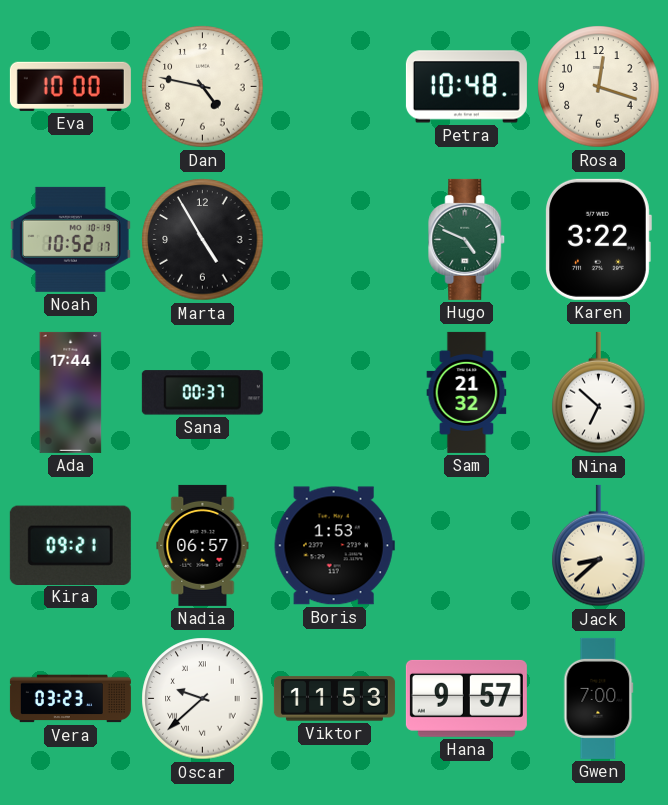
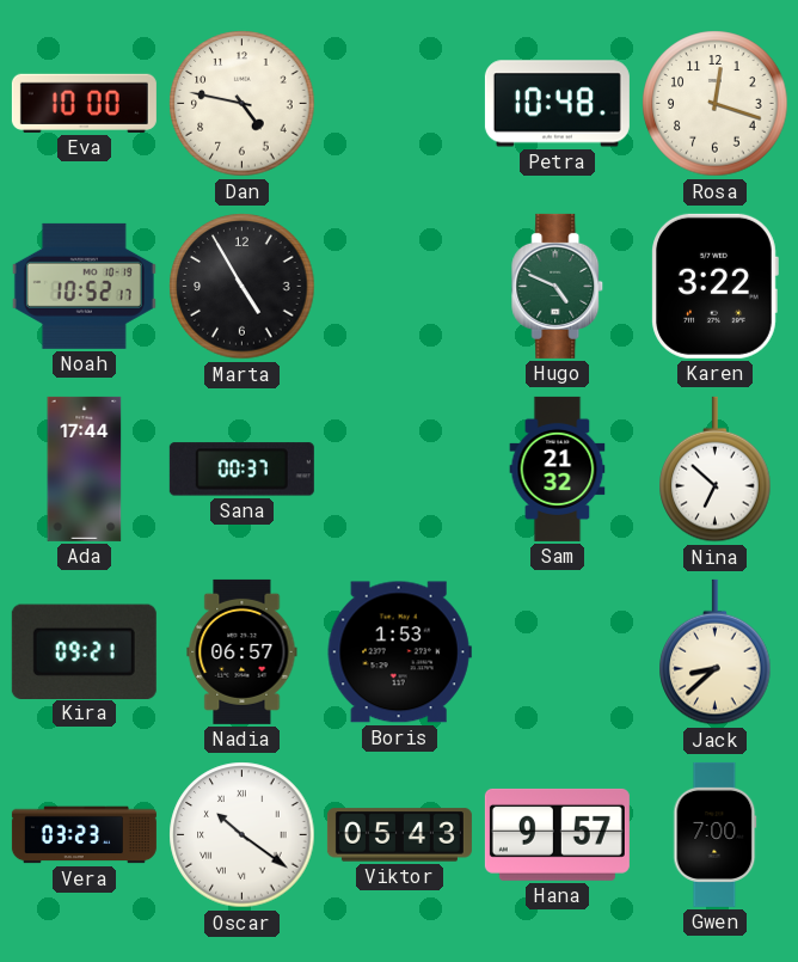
Oscar: 9:38 -> 10:21 (243, 835)
Viktor: 11:53 -> 05:43 (399, 835)
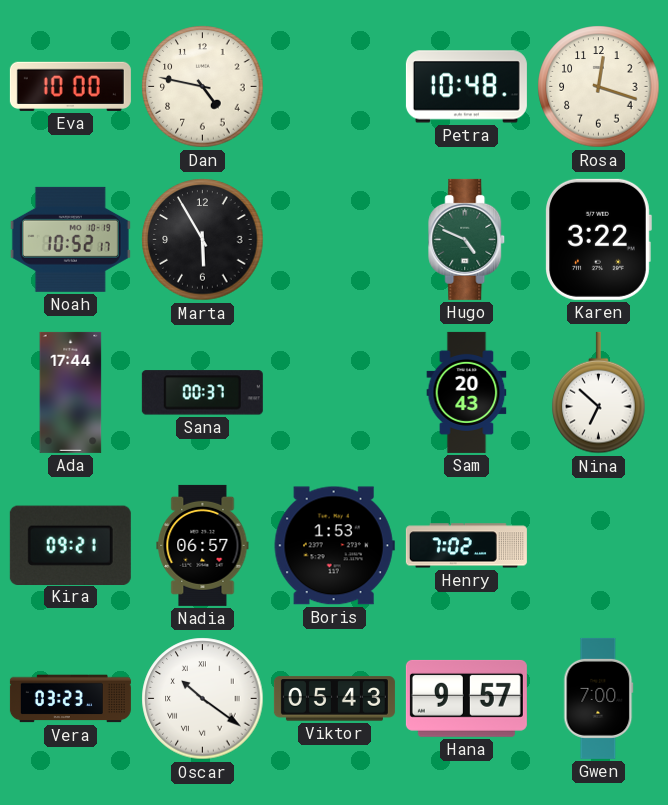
Marta: 4:55 -> 5:55 (203, 240)
Sam: 21:32 -> 20:43 (467, 392)
Henry: none -> 7:02 (466, 546)
Jack: 8:38 -> none (716, 652)
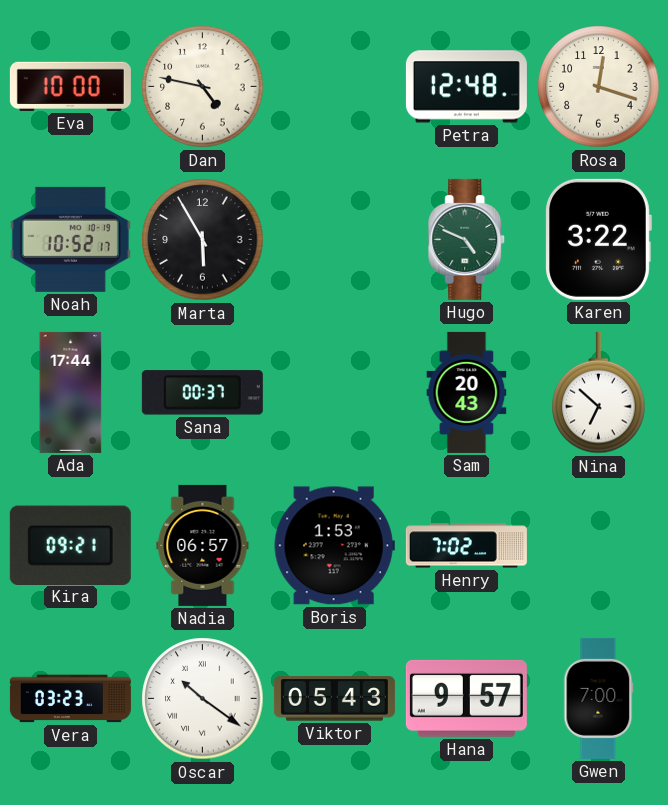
Petra: 10:48 -> 12:48 (466, 87)
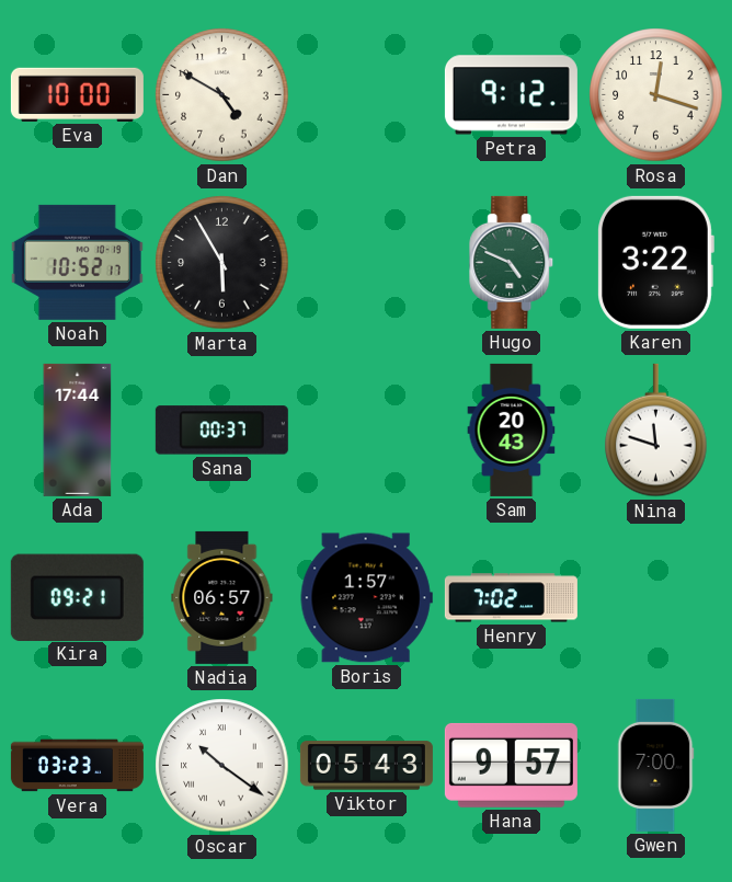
Dan: 4:47 -> 4:50 (222, 95)
Petra: 12:48 -> 9:12 (511, 95)
Nina: 6:52 -> 11:48 (656, 431)
Boris: 1:53 -> 1:57 (366, 598)
